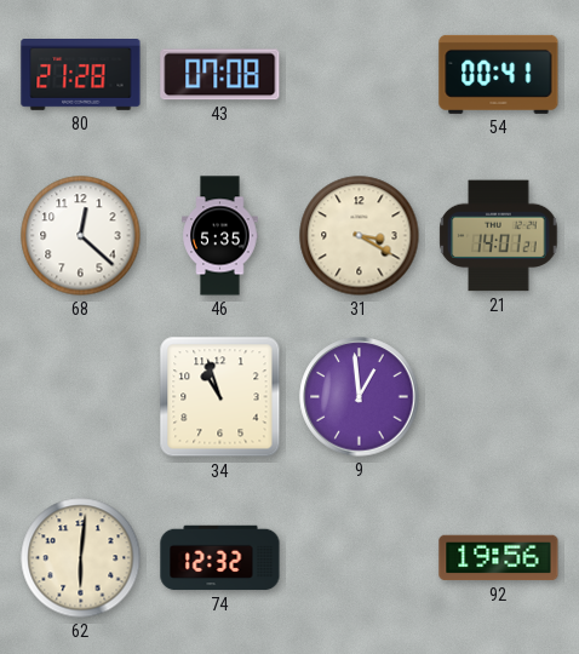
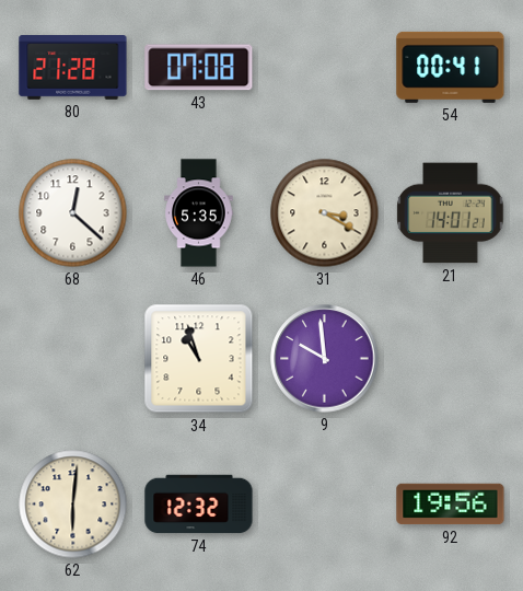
9: 12:59 -> 9:59 (325, 359)
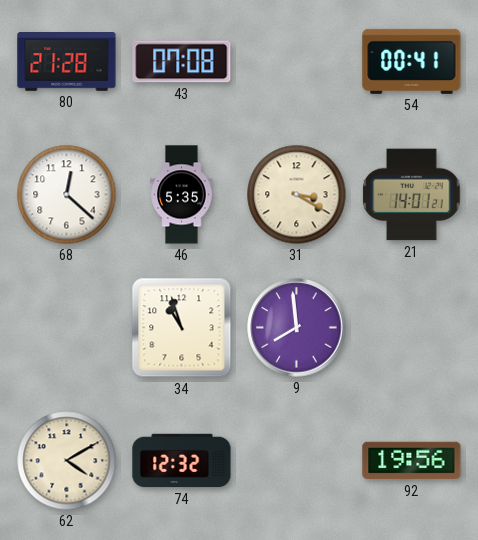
9: 9:59 -> 7:59 (297, 328)
62: 6:01 -> 4:10 (67, 461)
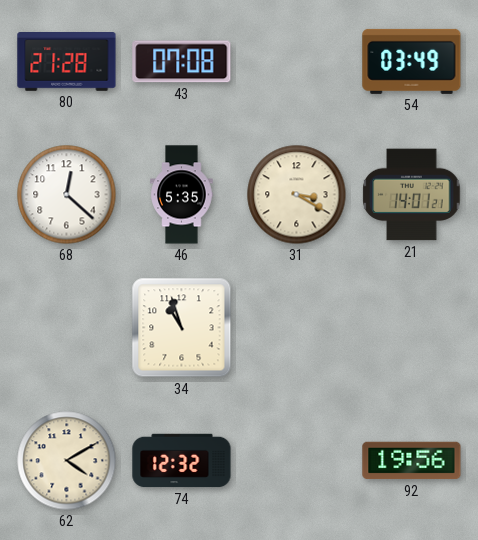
54: 00:41 -> 03:49 (412, 61)
9: 7:59 -> none (297, 328)
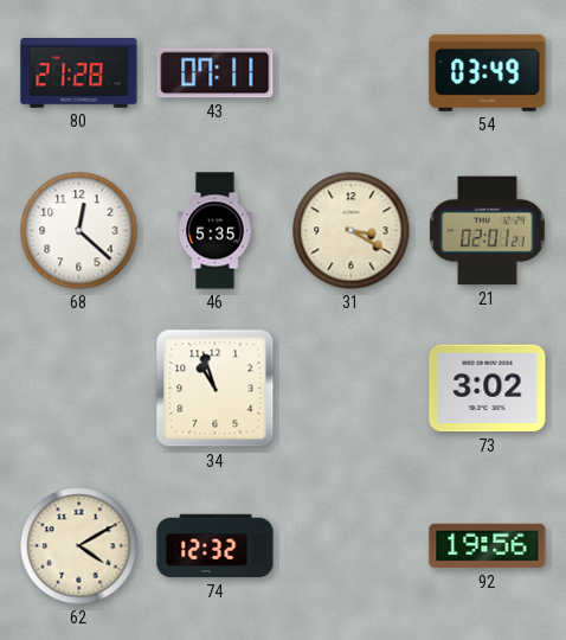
43: 07:08 -> 07:11 (216, 73)
21: 14:01 -> 02:01 (488, 231)
73: none -> 3:02 (488, 389)
